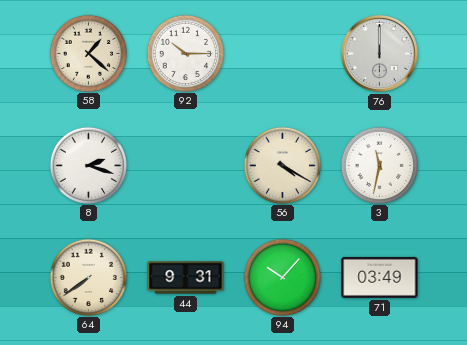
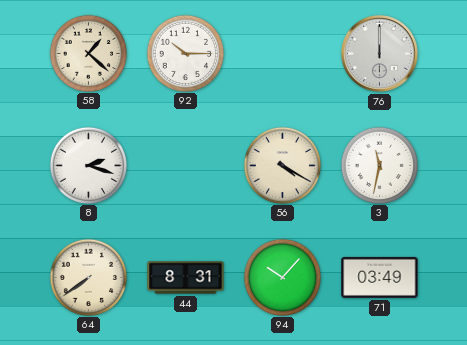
44: 9:31 -> 8:31 (186, 278)
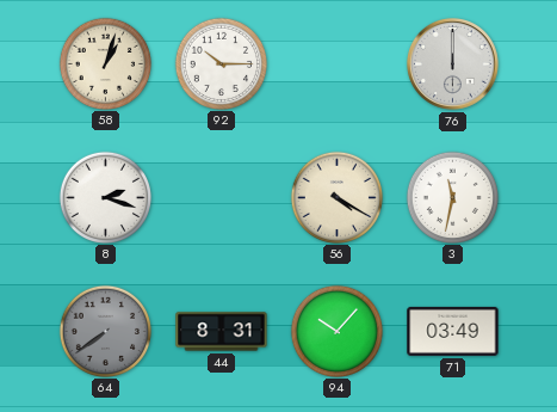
58: 1:22 -> 1:03 (105, 63)
64 dial: cream -> grey (105, 331)
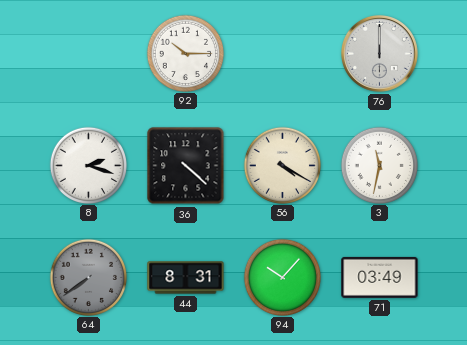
58: 1:03 -> none (105, 63)
36: none -> 4:22 (186, 166)
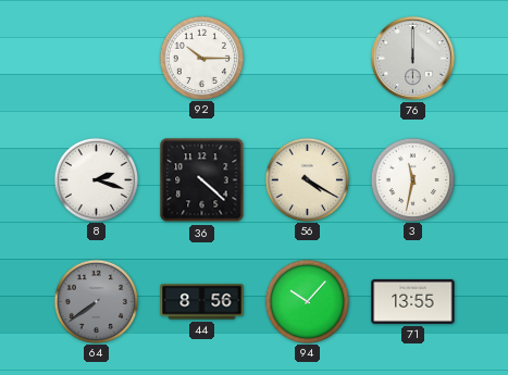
44: 8:31 -> 8:56 (202, 302)
71: 03:49 -> 13:55 (413, 301)
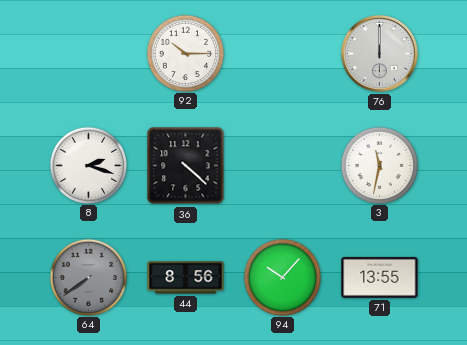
56: 4:20 -> none (307, 179)
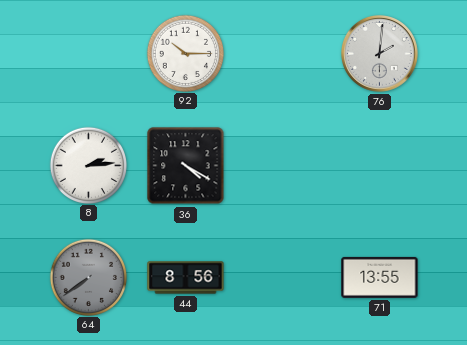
76: 12:00 -> 2:01 (379, 53)
8: 2:18 -> 2:14 (88, 165)
36: 4:22 -> 4:20 (186, 166)
3: 11:32 -> none (379, 165)
94: 10:07 -> none (282, 277)
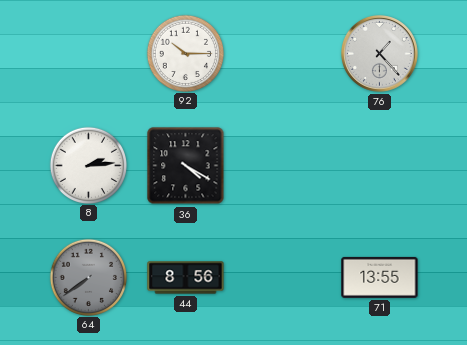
76: 2:01 -> 1:23 (379, 53)
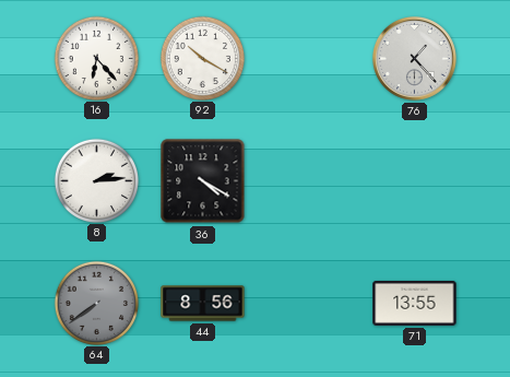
16: none -> 6:23 (96, 58)
92: 10:15 -> 10:20 (202, 58)
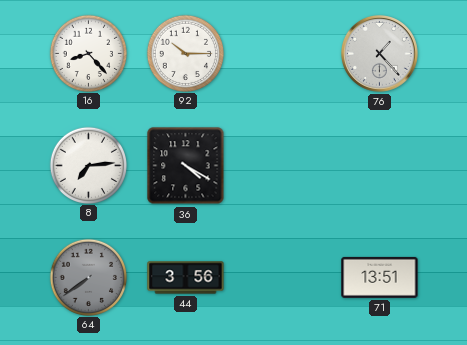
16: 6:23 -> 8:23 (88, 53)
92: 10:20 -> 10:15 (185, 53)
8: 2:14 -> 7:14 (88, 165)
44: 8:56 -> 3:56 (186, 278)
71: 13:55 -> 13:51 (380, 277)
